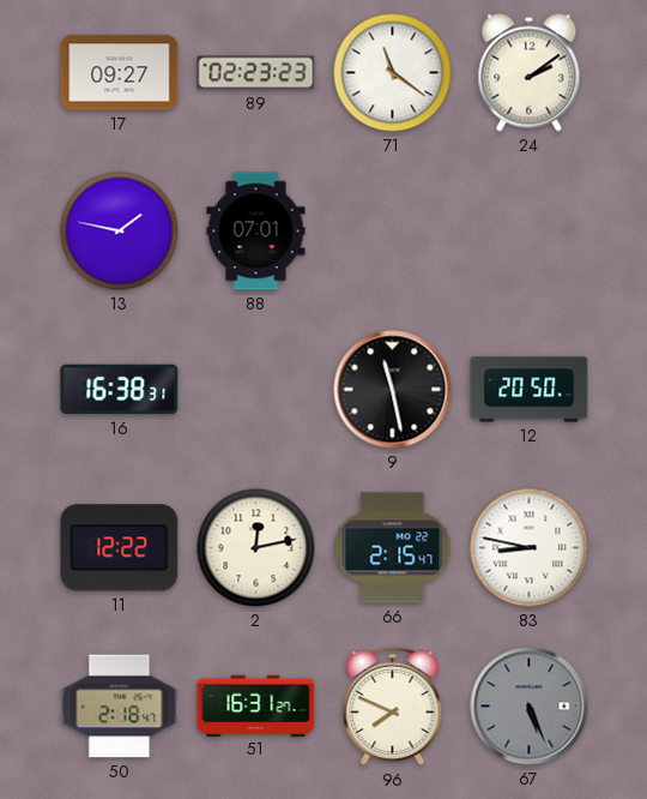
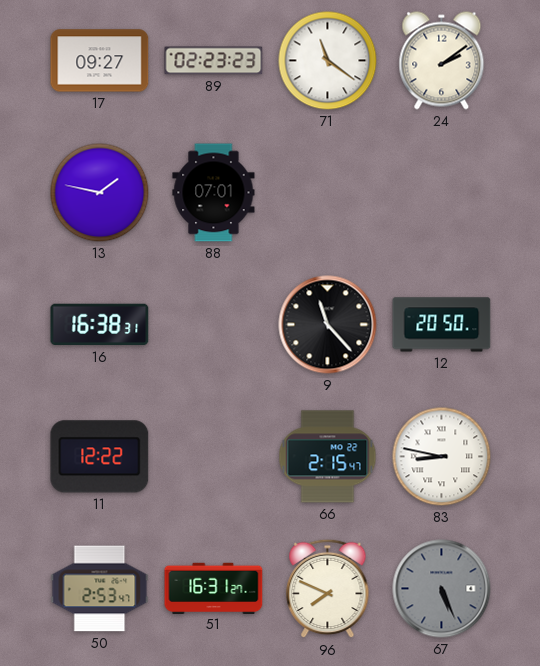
9: 11:28 -> 11:23 (328, 325)
2: 12:13 -> none (256, 548)
50: 2:18 -> 2:53 (100, 589)
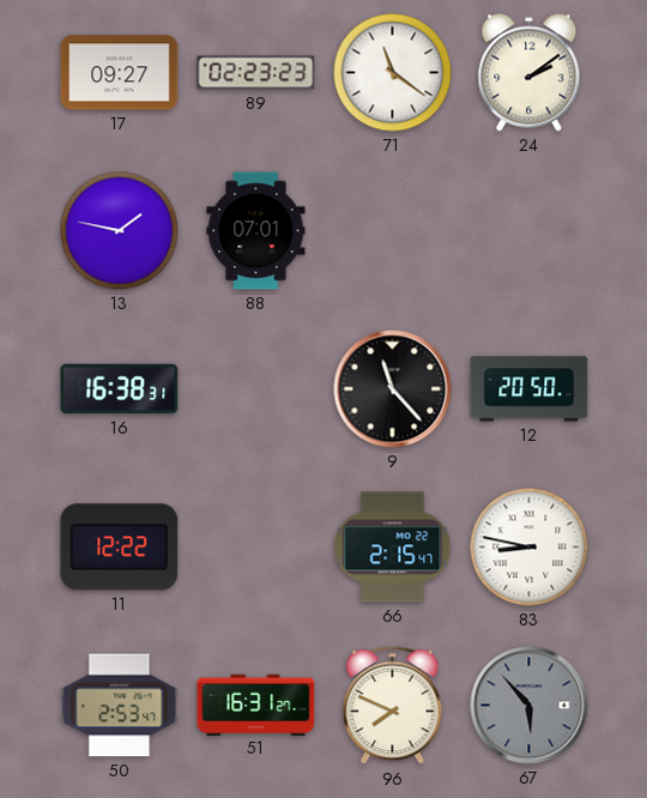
67: 5:26 -> 5:53 (530, 706)
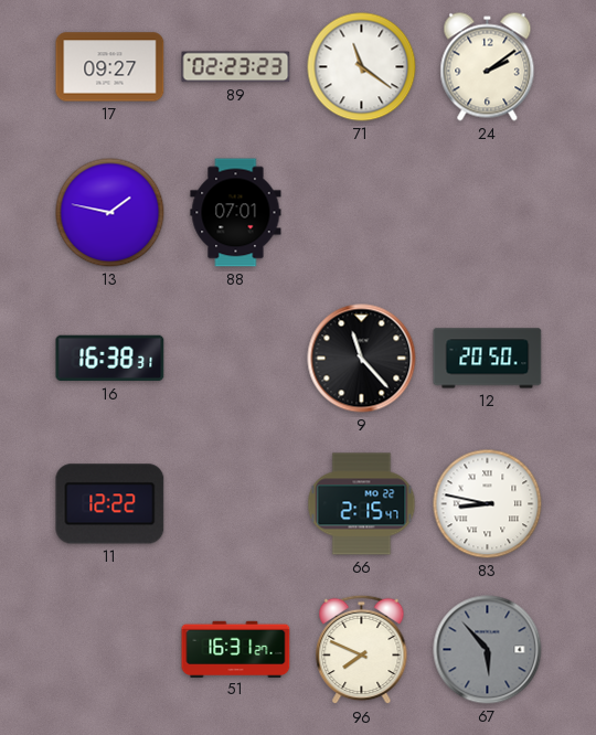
50: 2:53 -> none (120, 706)
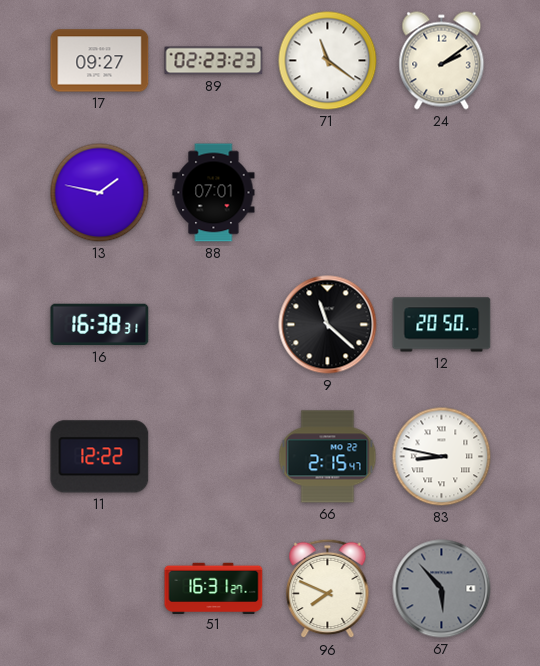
9: 11:23 -> 11:22 (328, 325)
